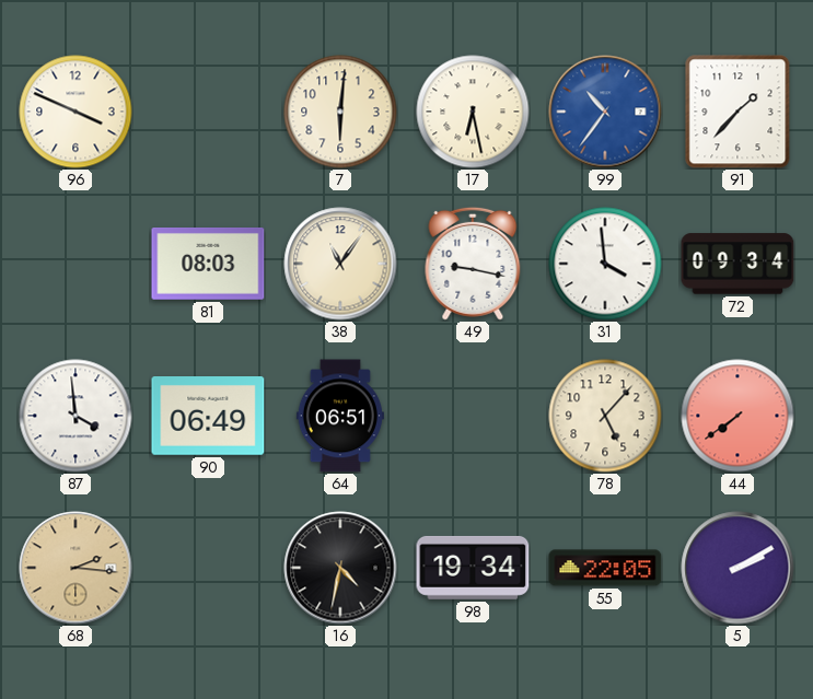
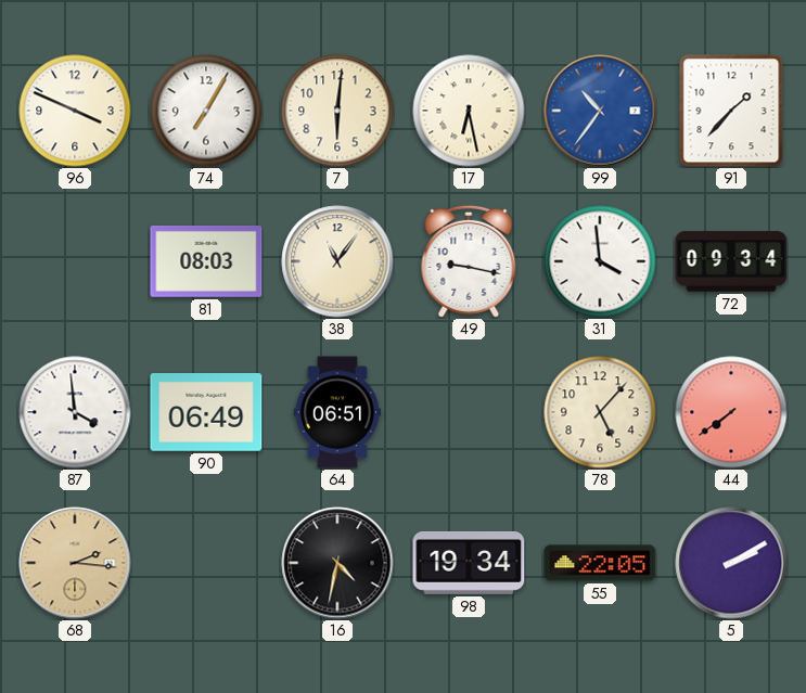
74: none -> 7:05 (206, 111)
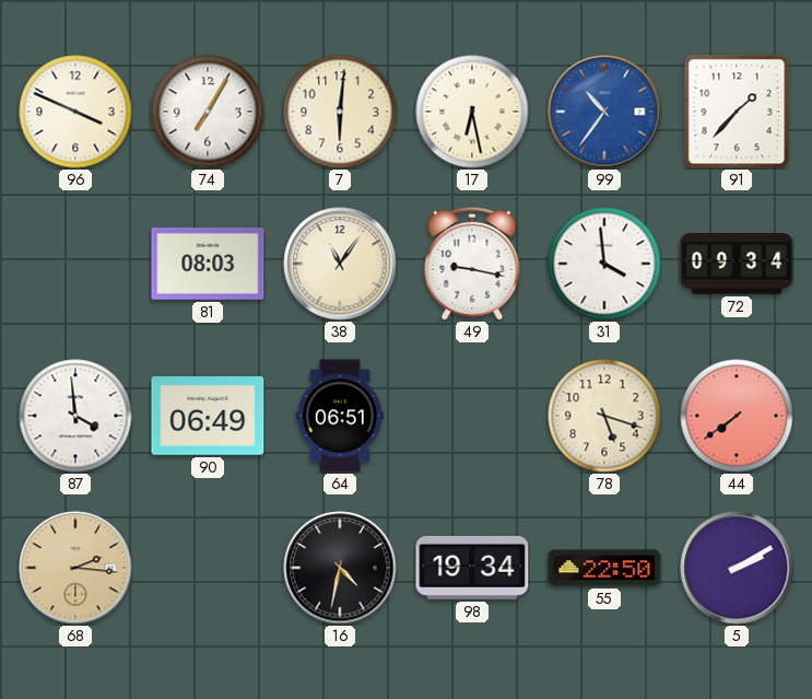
78: 5:07 -> 5:18 (604, 416)
55: 22:05 -> 22:50 (604, 568)
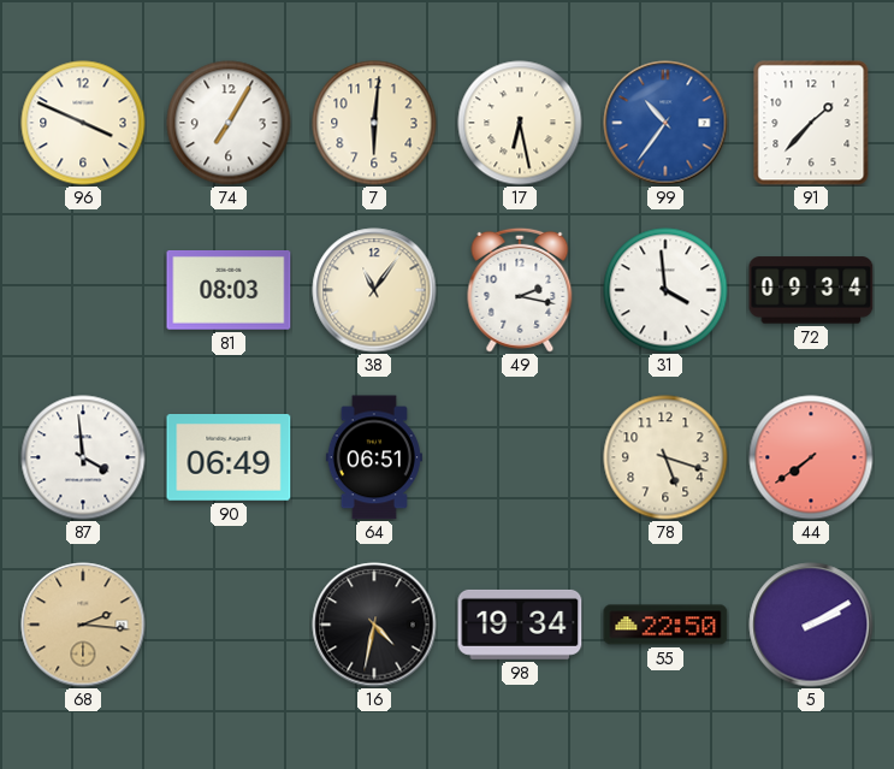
49: 9:17 -> 2:17 (520, 290)
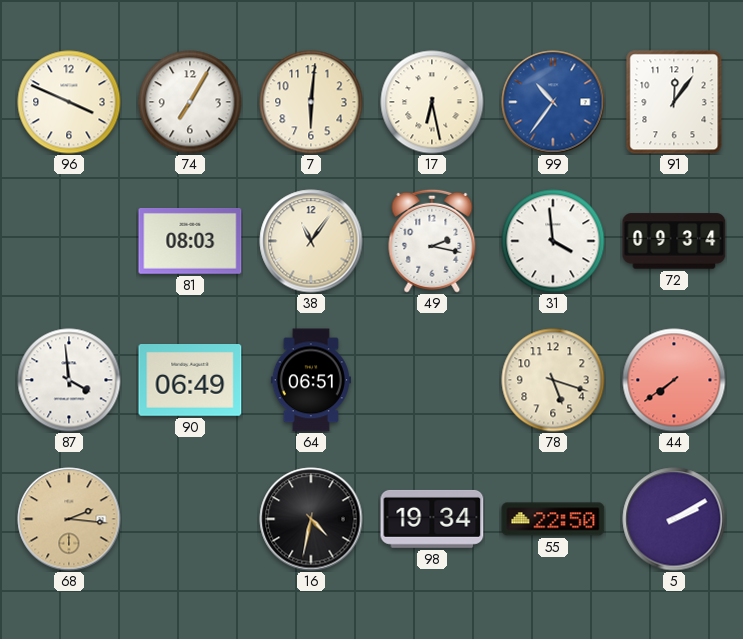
91: 1:37 -> 12:06 (674, 102)
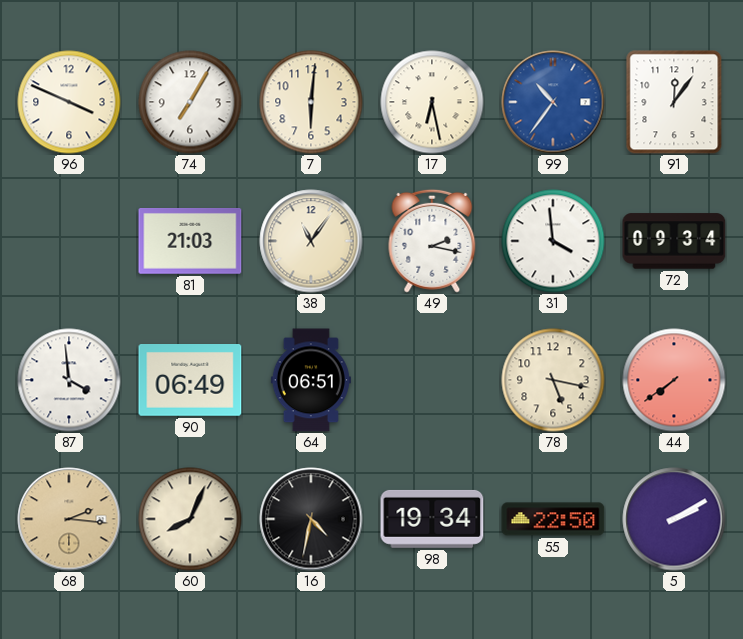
81: 08:03 -> 21:03 (190, 242)
78: 5:18 -> 5:17 (553, 380)
60: none -> 8:04 (190, 519)
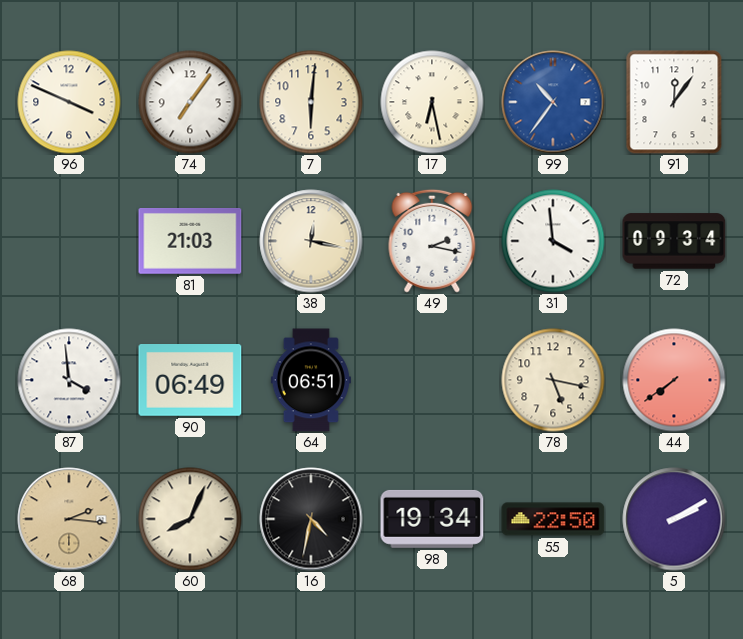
74: 7:05 -> 7:06 (190, 102)
38: 11:06 -> 12:17 (311, 241)
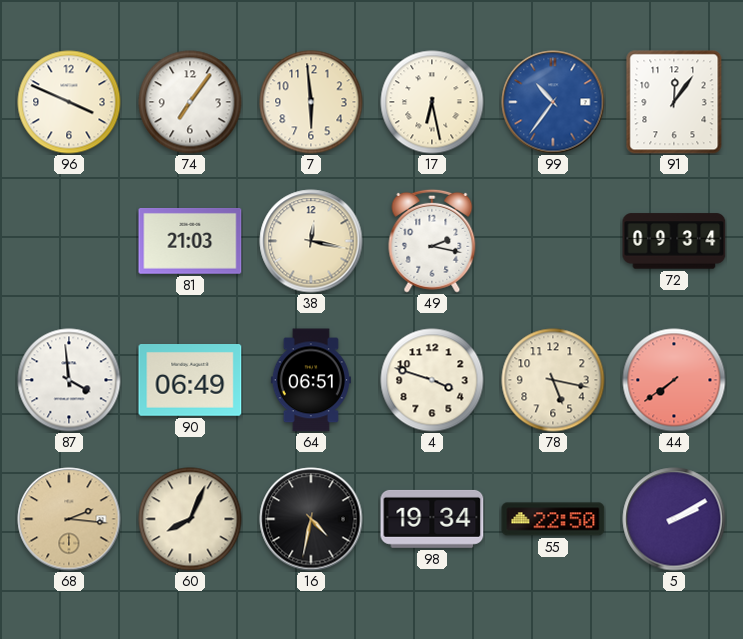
7: 6:01 -> 5:59 (311, 102)
31: 3:59 -> none (553, 241)
4: none -> 3:48 (432, 380)
